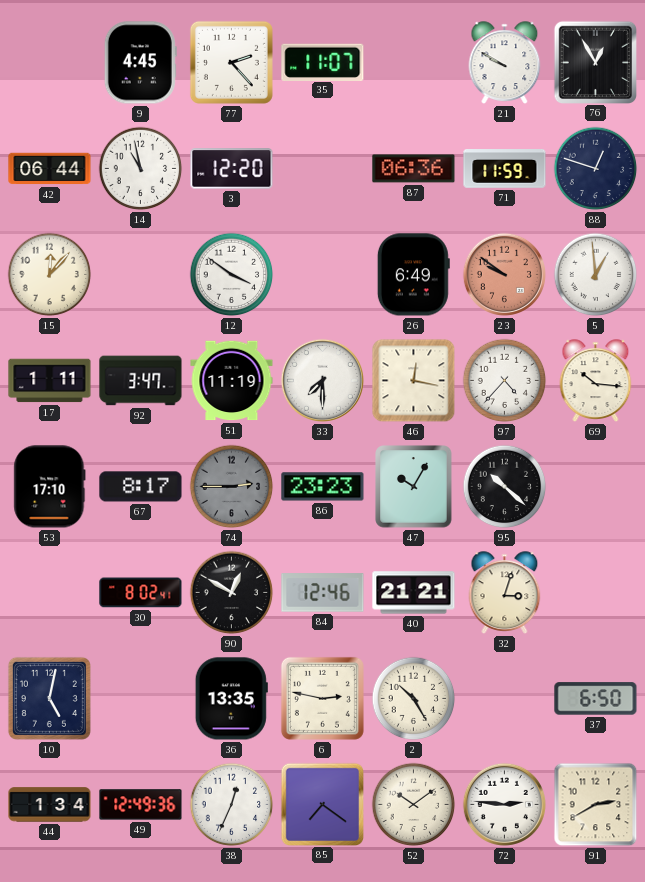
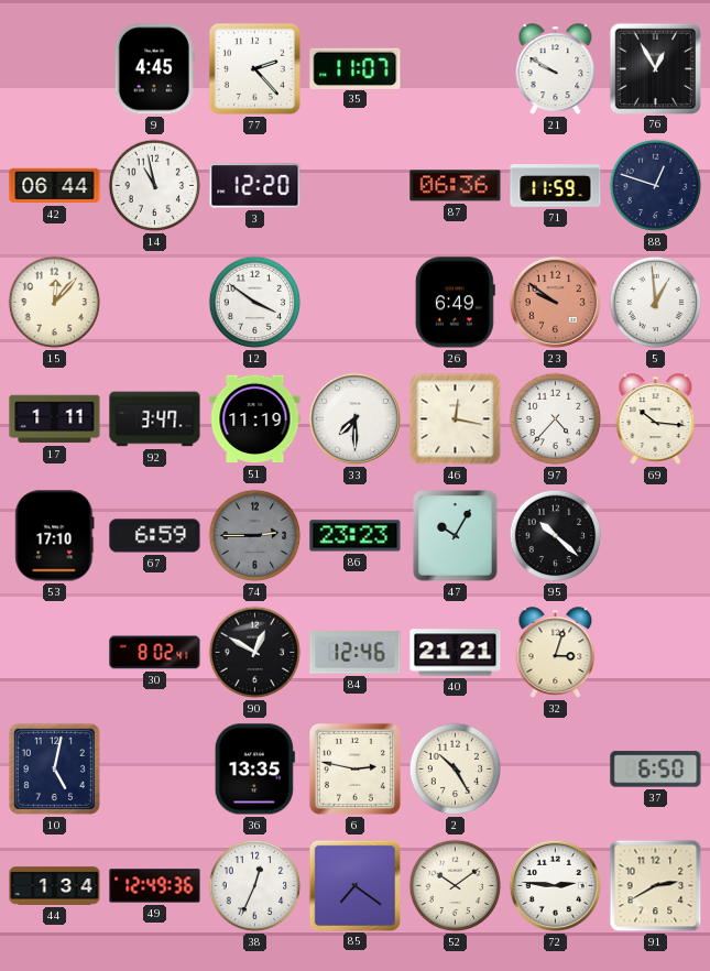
67: 8:17 -> 6:59 (155, 536)
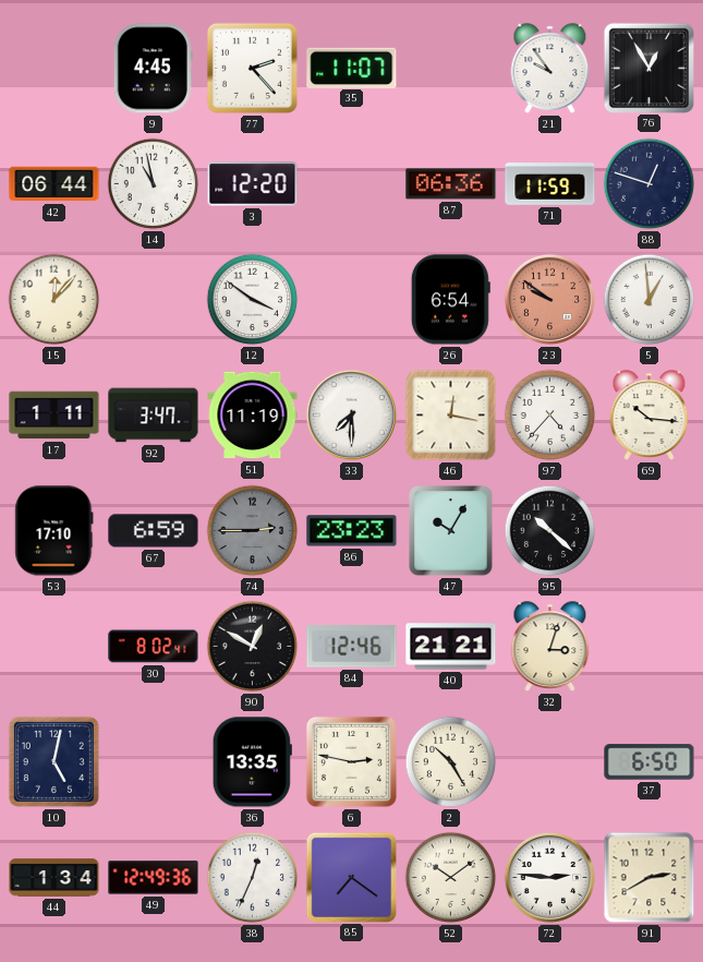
21: 9:50 -> 9:54 (550, 69)
26: 6:49 -> 6:54 (450, 300)
